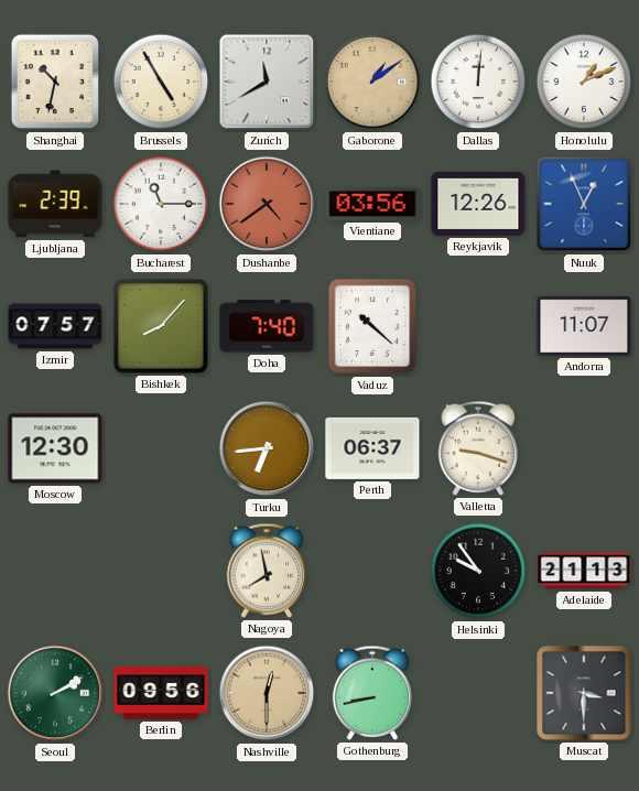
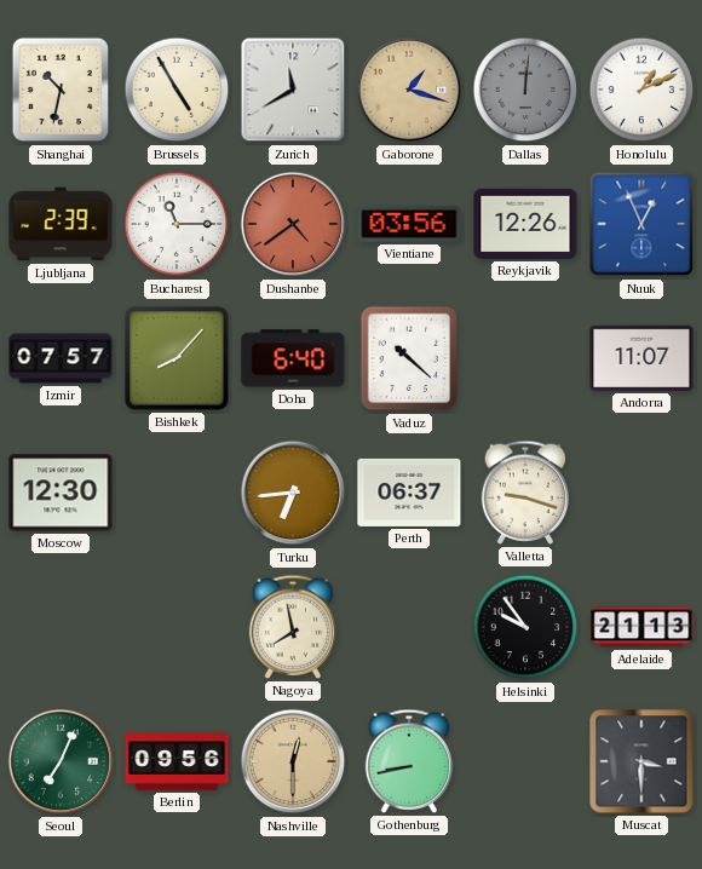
Gaborone: 1:09 -> 1:18 (409, 90)
Dallas dial: white -> grey (525, 90)
Doha: 7:40 -> 6:40 (293, 358)
Seoul: 2:10 -> 7:04 (61, 761)
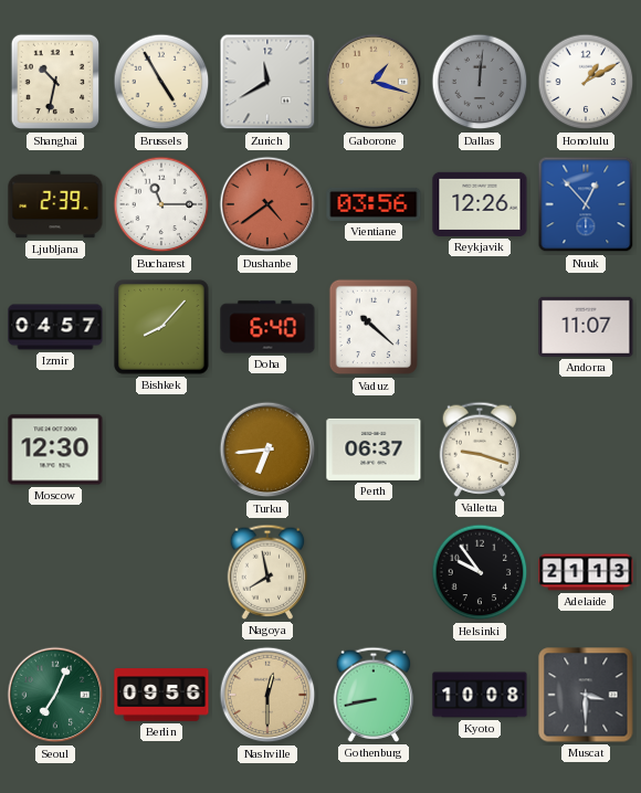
Honolulu: 1:11 -> 1:10 (586, 82)
Nuuk: 12:56 -> 12:53 (586, 204)
Izmir: 07:57 -> 04:57 (55, 327)
Kyoto: none -> 10:08 (480, 695)
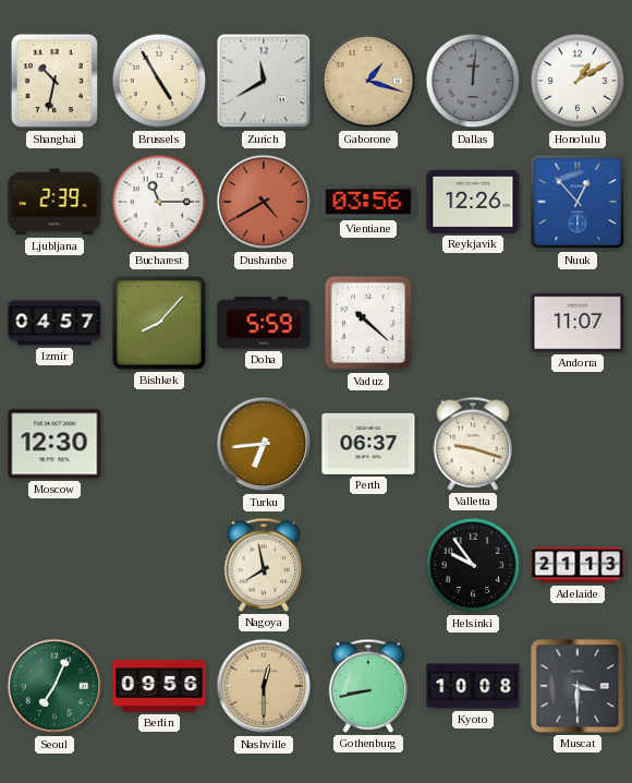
Dushanbe: 4:39 -> 4:40 (264, 202)
Doha: 6:40 -> 5:59 (264, 323)
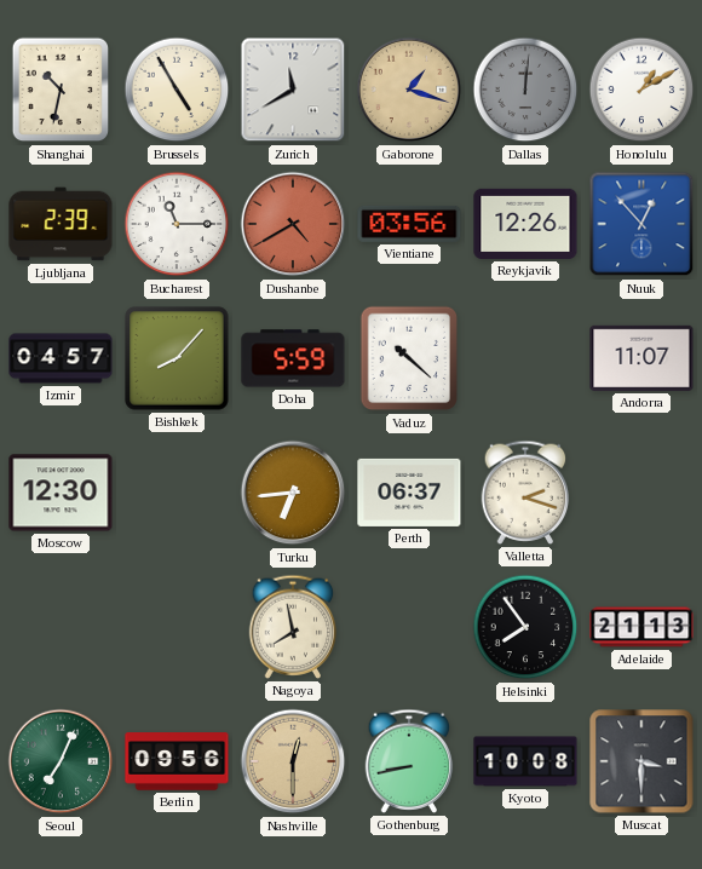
Valletta: 9:18 -> 2:18 (525, 493)
Helsinki: 9:54 -> 7:54 (525, 627)
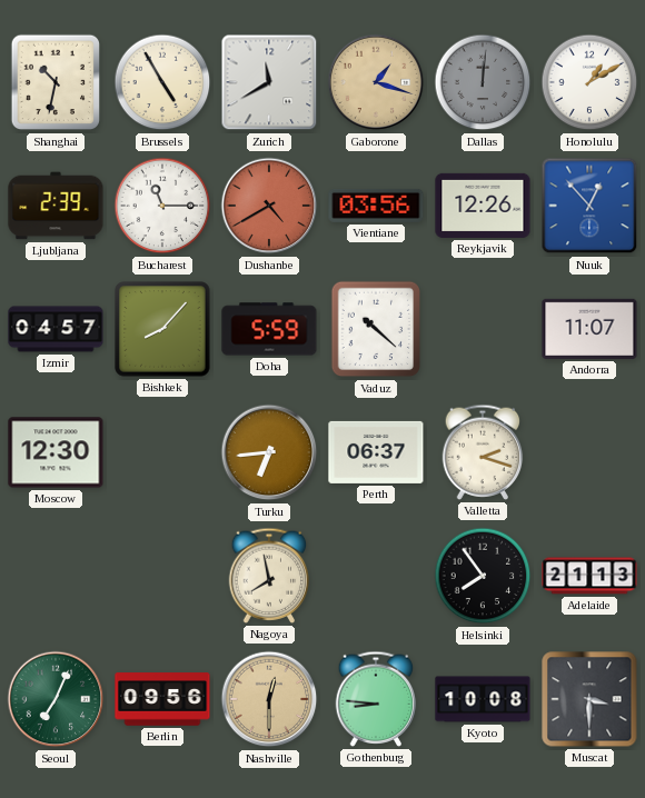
Gothenburg: 8:43 -> 8:46 (376, 699)
